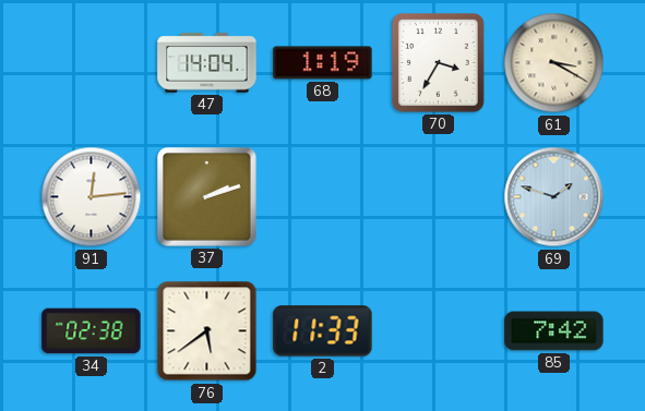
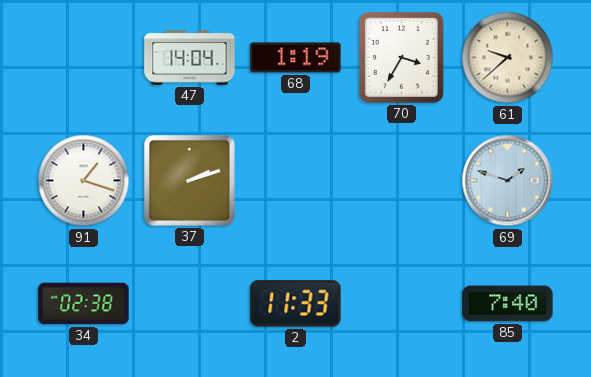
61: 3:20 -> 9:38 (508, 58)
91: 12:14 -> 1:18 (84, 181)
76: 5:39 -> none (207, 331)
85: 7:42 -> 7:40 (508, 304)
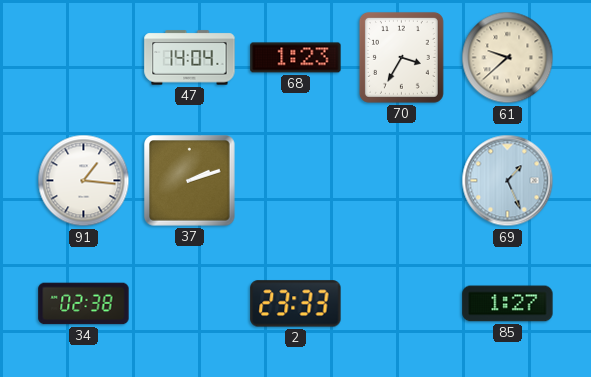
68: 1:19 -> 1:23 (296, 58)
91: 1:18 -> 1:16 (84, 181)
69: 1:48 -> 1:26 (508, 181)
2: 11:33 -> 23:33 (296, 304)
85: 7:40 -> 1:27 (508, 304)
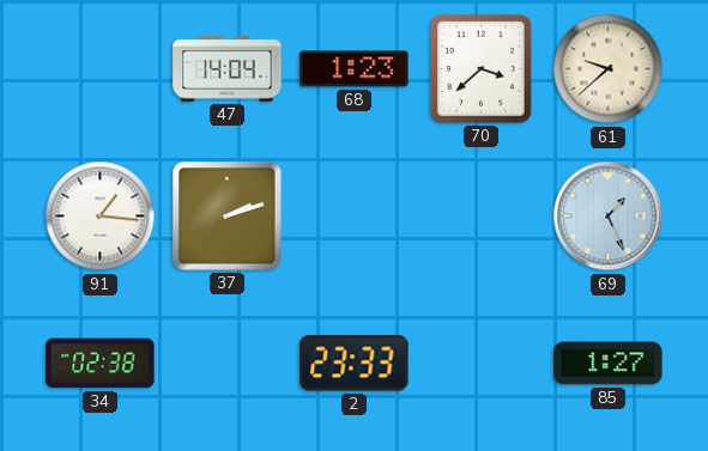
70: 3:35 -> 3:38 (480, 68)
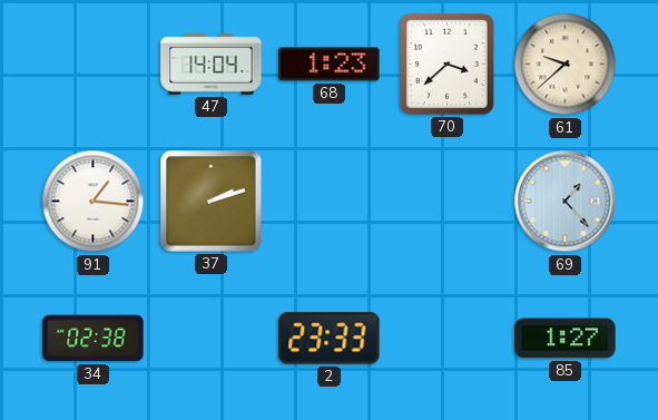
69: 1:26 -> 1:23 (566, 202)
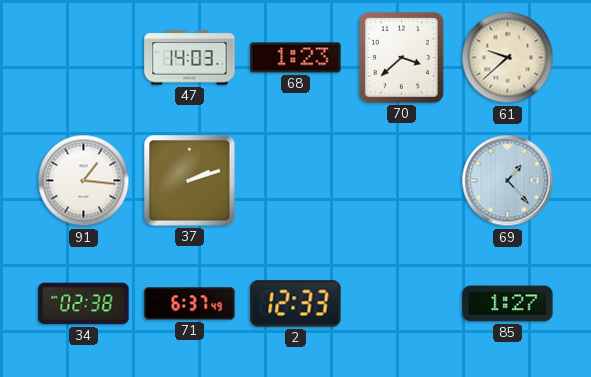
47: 14:04 -> 14:03 (190, 58)
71: none -> 6:37 (190, 304)
2: 23:33 -> 12:33 (296, 304)
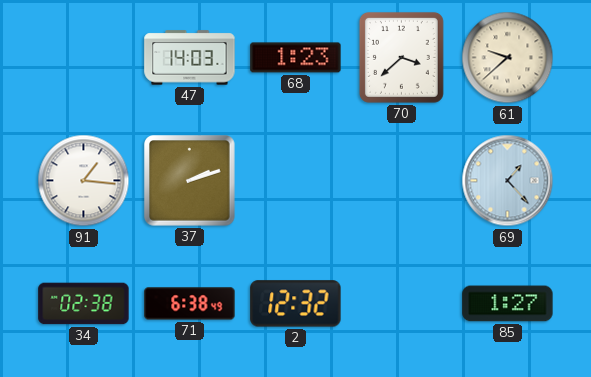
71: 6:37 -> 6:38 (190, 304)
2: 12:33 -> 12:32 (296, 304)
